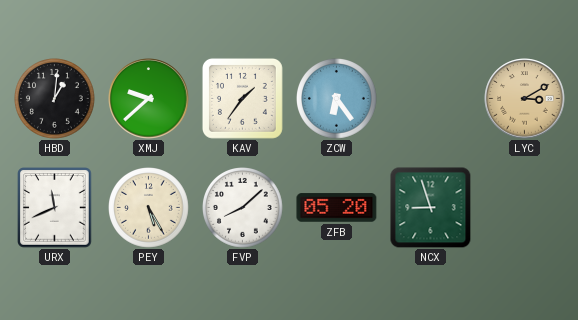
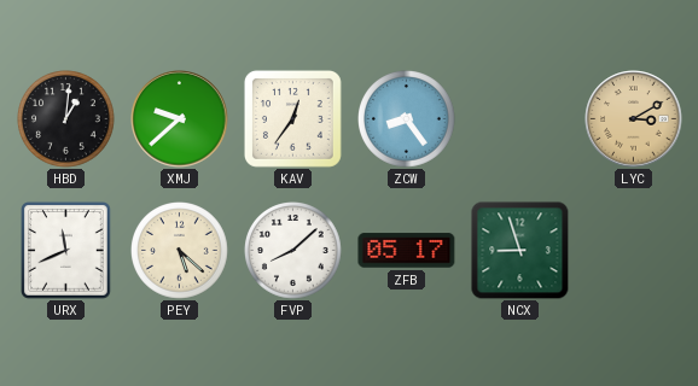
KAV: 1:36 -> 12:36 (292, 118)
ZCW: 6:24 -> 8:24 (407, 119)
PEY: 5:25 -> 5:22 (180, 251)
ZFB: 05:20 -> 05:17 (407, 251)
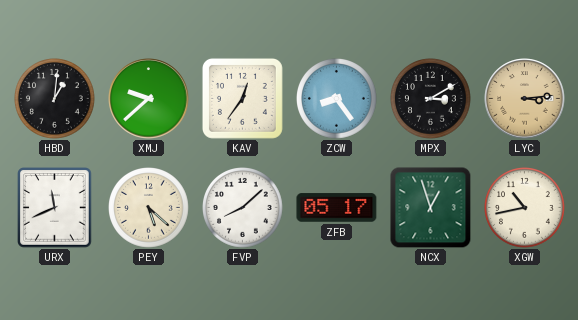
MPX: none -> 3:10 (431, 99)
LYC: 3:10 -> 3:14 (525, 99)
NCX: 8:57 -> 12:57 (431, 208)
XGW: none -> 10:43 (525, 208)
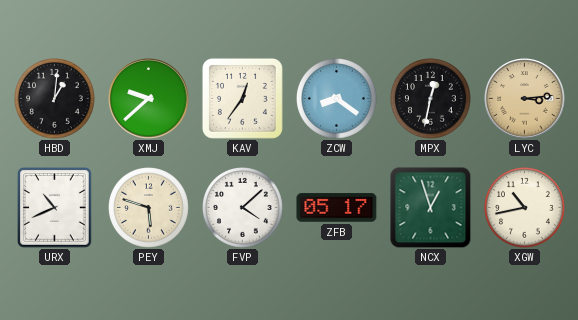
ZCW: 8:24 -> 8:21 (337, 99)
MPX: 3:10 -> 12:32 (431, 99)
URX: 11:41 -> 10:41 (55, 208)
PEY: 5:22 -> 5:48 (149, 208)
FVP: 8:08 -> 4:08 (243, 208)
